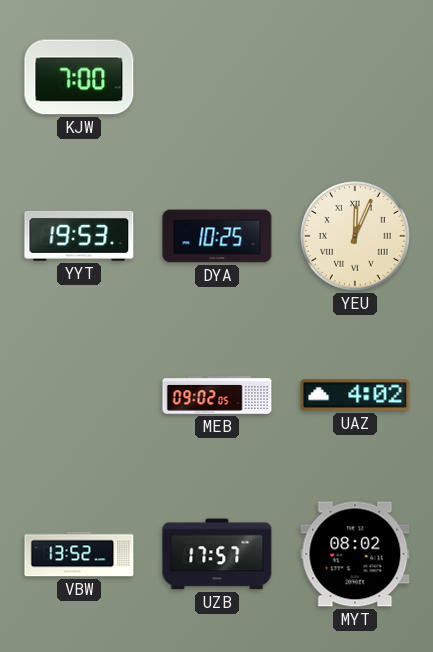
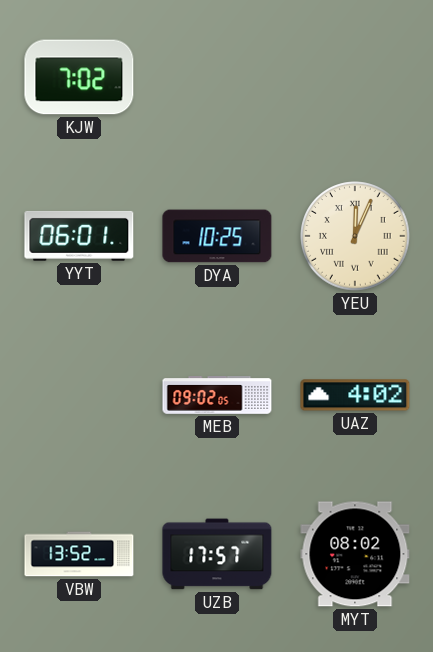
KJW: 7:00 -> 7:02 (79, 77)
YYT: 19:53 -> 06:01 (79, 236)
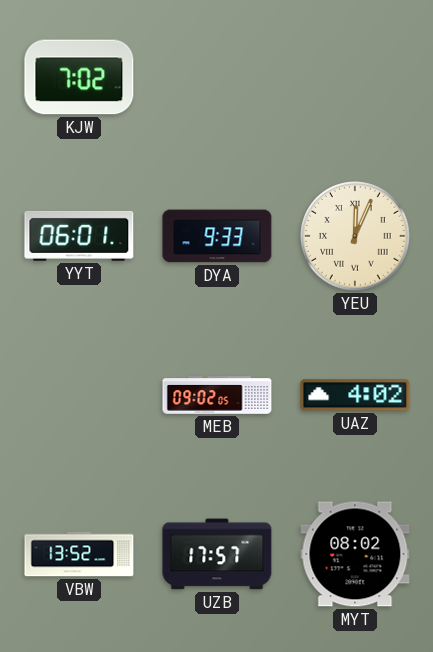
DYA: 10:25 -> 9:33 (217, 236)
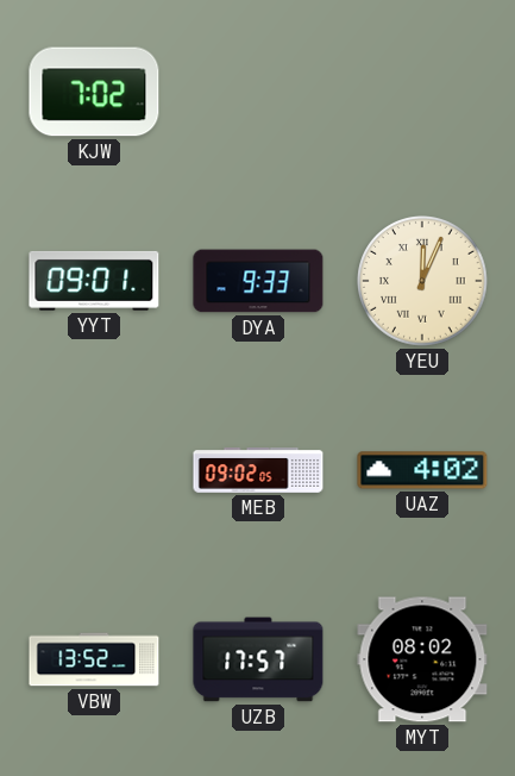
YYT: 06:01 -> 09:01 (94, 281)
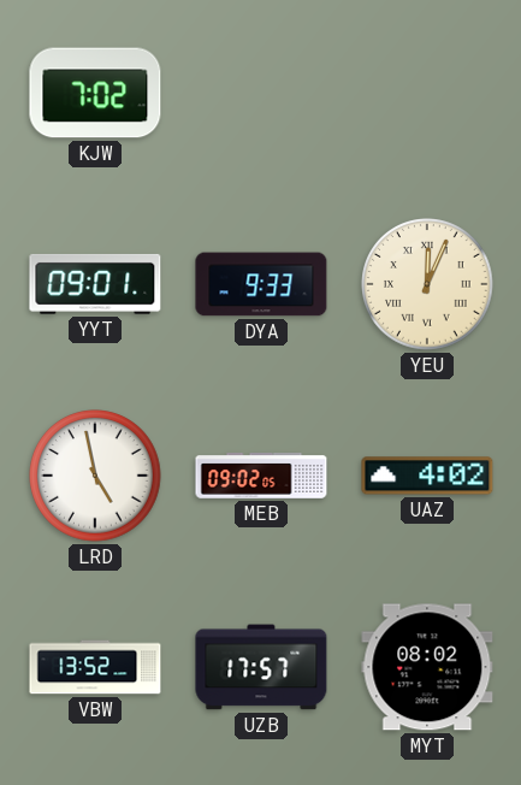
LRD: none -> 4:58 (95, 476)
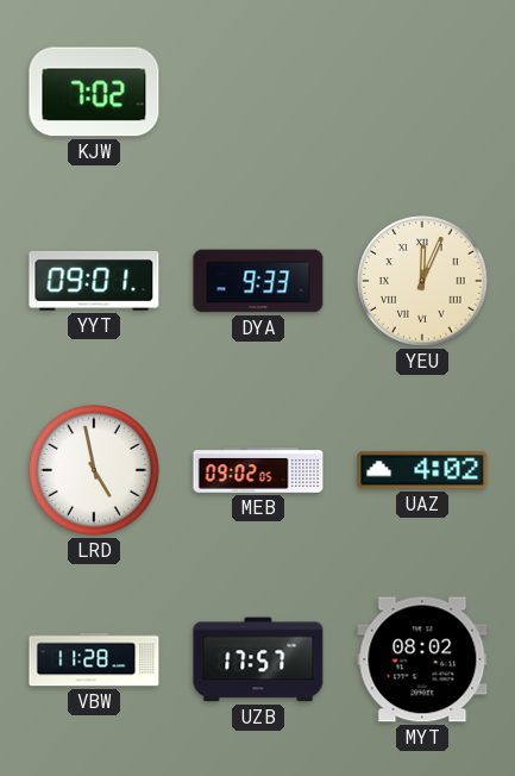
VBW: 13:52 -> 11:28 (94, 659)
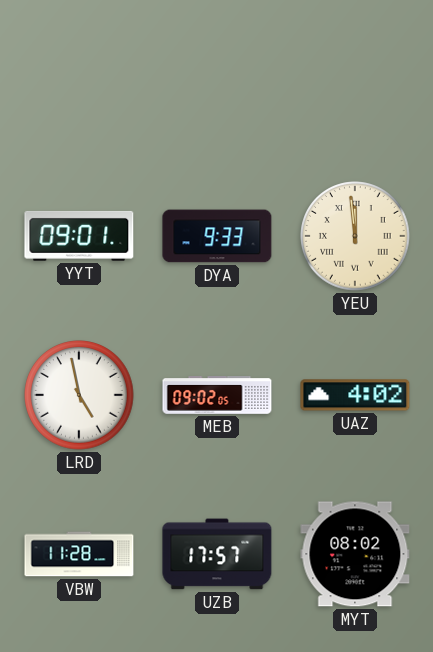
KJW: 7:02 -> none (94, 92)
YEU: 12:04 -> 11:59 (355, 236)
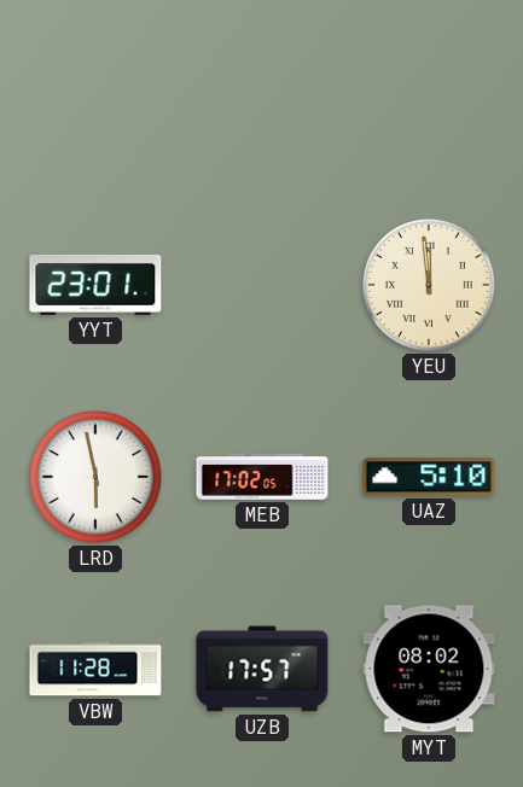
YYT: 09:01 -> 23:01 (95, 285)
DYA: 9:33 -> none (217, 236)
LRD: 4:58 -> 5:58 (95, 477)
MEB: 09:02 -> 17:02 (262, 477)
UAZ: 4:02 -> 5:10 (429, 477)
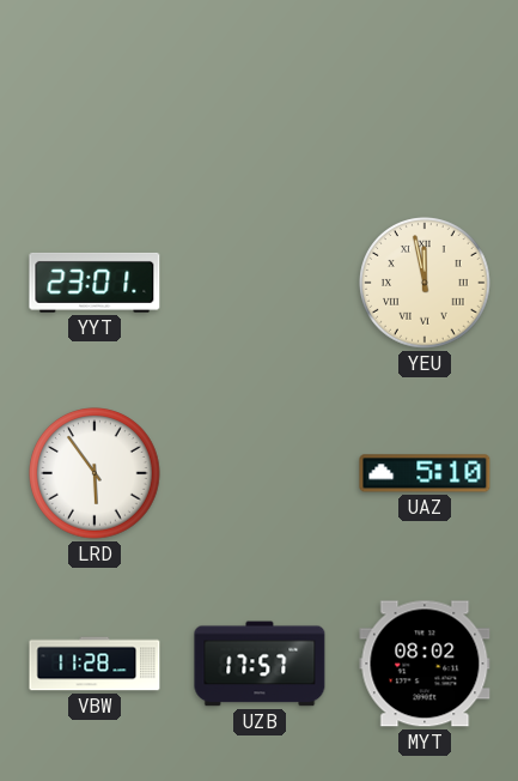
YEU: 11:59 -> 11:58 (425, 283)
LRD: 5:58 -> 5:54 (95, 473)
MEB: 17:02 -> none (262, 477)
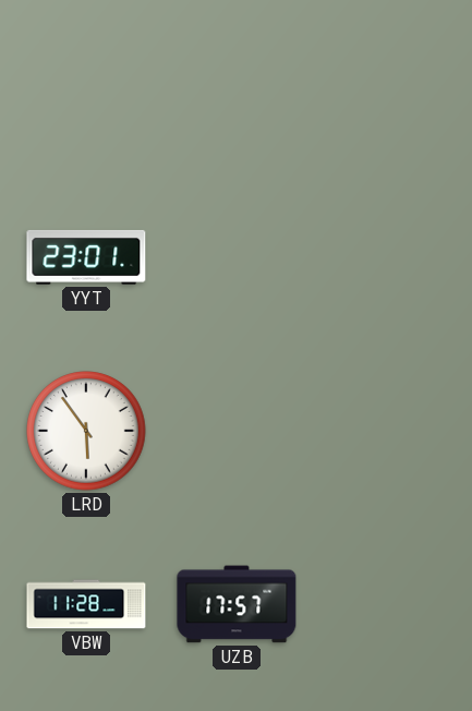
YEU: 11:58 -> none (425, 283)
UAZ: 5:10 -> none (425, 473)
MYT: 08:02 -> none (425, 664)
